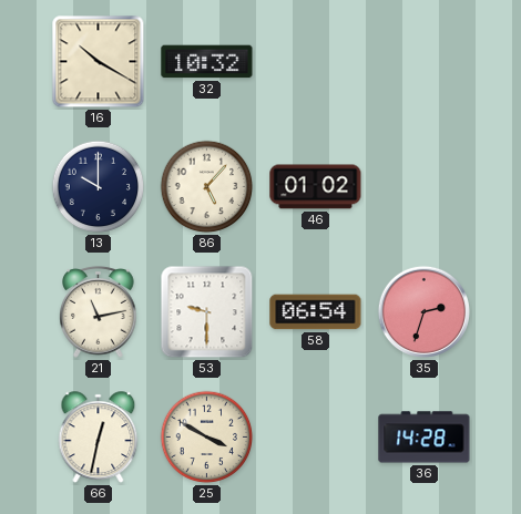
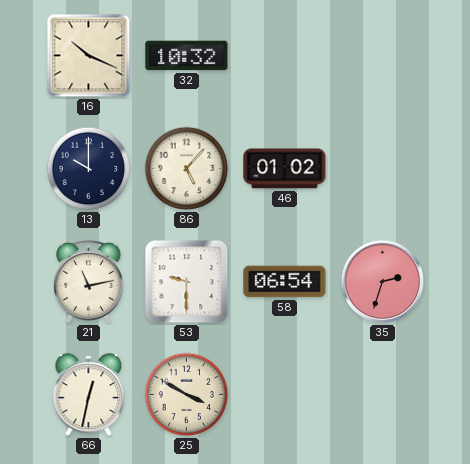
16: 10:20 -> 10:19 (89, 56)
36: 14:28 -> none (425, 438)
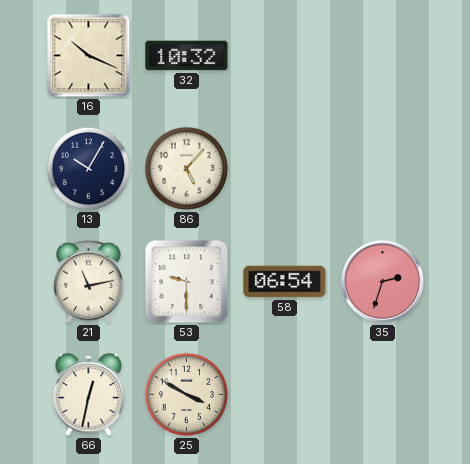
13: 10:00 -> 10:05 (89, 169)
46: 01:02 -> none (285, 169)
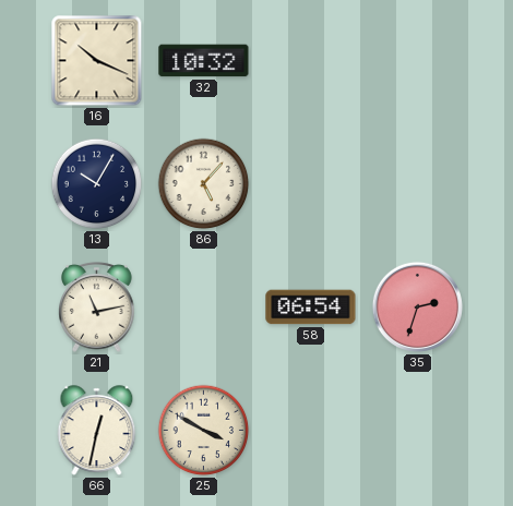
53: 9:30 -> none (187, 282)
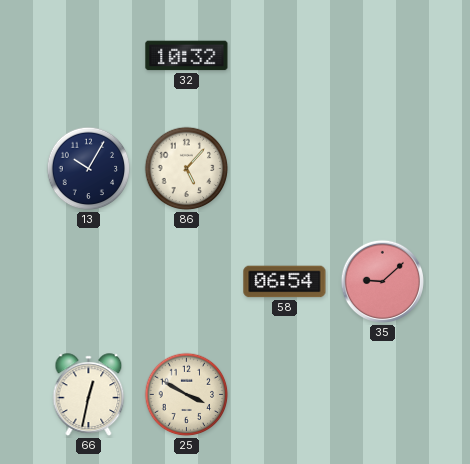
16: 10:19 -> none (97, 61)
21: 11:13 -> none (97, 308)
35: 2:33 -> 9:08 (382, 281)
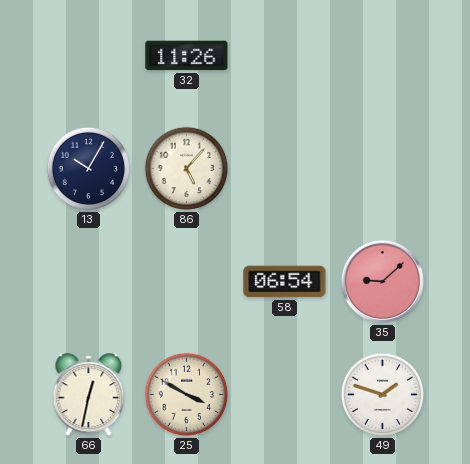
32: 10:32 -> 11:26 (187, 56)
49: none -> 1:48 (383, 395)
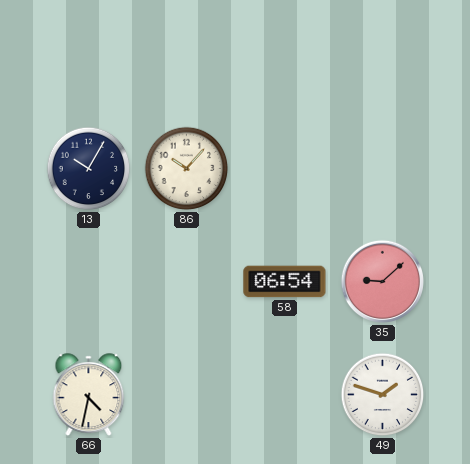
32: 11:26 -> none (187, 56)
86: 5:07 -> 10:07 (187, 169)
66: 12:32 -> 4:32 (89, 395)
25: 3:50 -> none (187, 395)
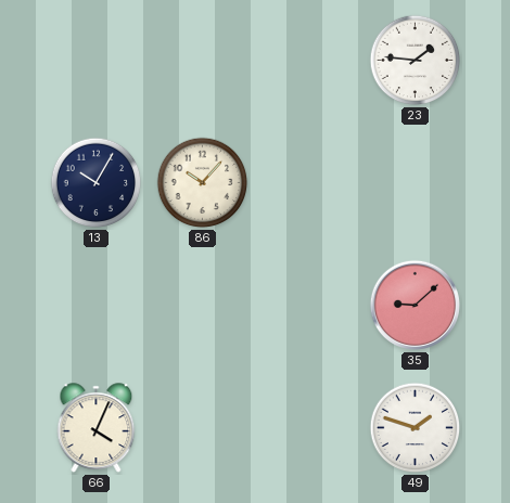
23: none -> 1:46 (416, 61)
58: 06:54 -> none (285, 282)
66: 4:32 -> 4:04 (97, 428)
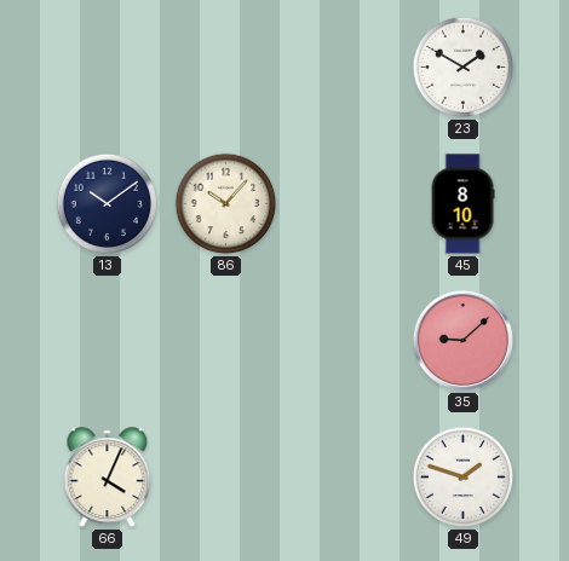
23: 1:46 -> 1:50 (464, 68)
13: 10:05 -> 10:09 (108, 204)
45: none -> 8:10 (462, 204)
